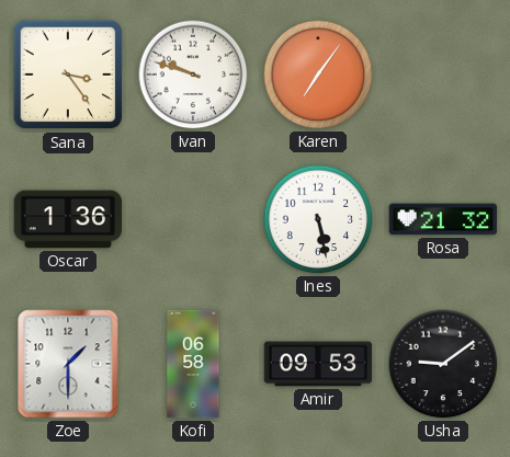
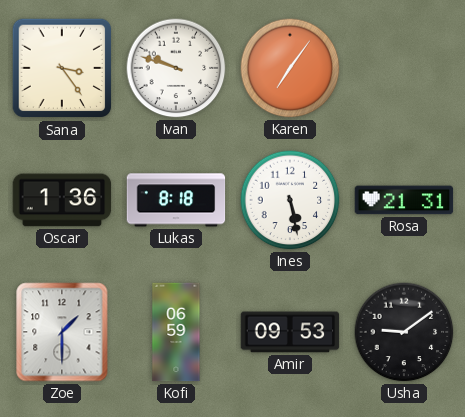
Lukas: none -> 8:18 (176, 200)
Rosa: 21:32 -> 21:31 (404, 200)
Kofi: 06:58 -> 06:59 (176, 332)
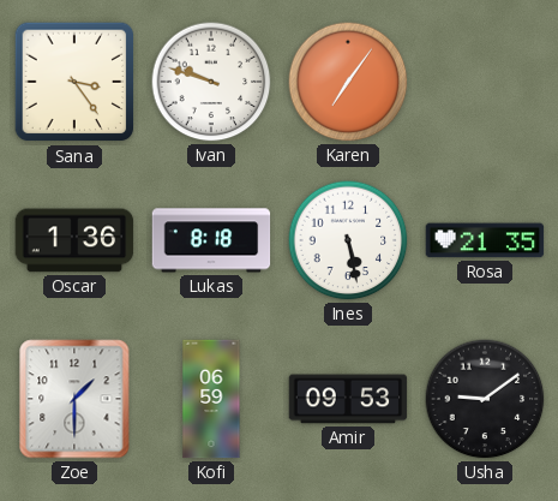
Rosa: 21:31 -> 21:35 (485, 240)
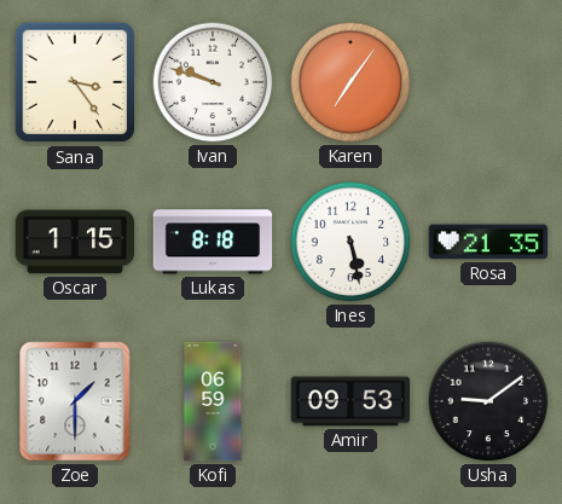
Oscar: 1:36 -> 1:15 (75, 242)
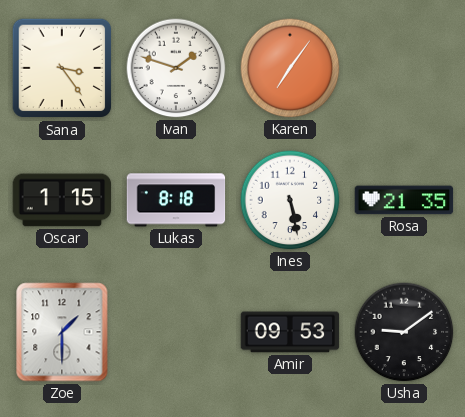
Ivan: 9:48 -> 1:48 (176, 68)
Kofi: 06:59 -> none (213, 401)
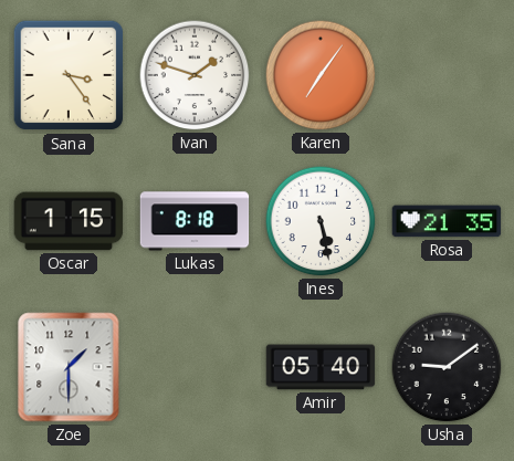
Amir: 09:53 -> 05:40 (321, 367)
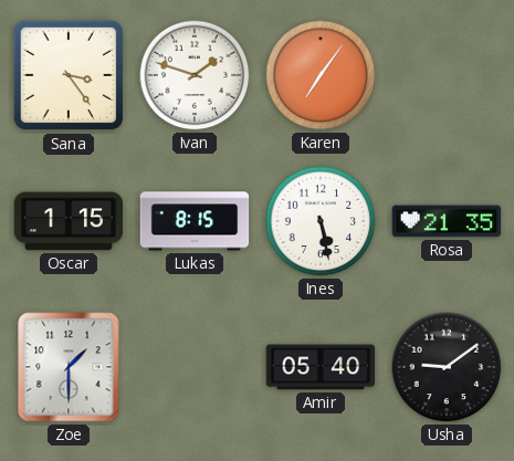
Lukas: 8:18 -> 8:15 (195, 221)
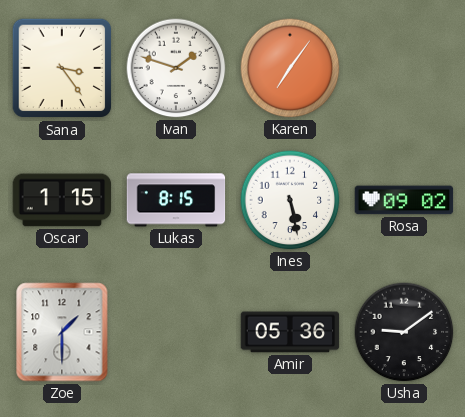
Rosa: 21:35 -> 09:02 (404, 200)
Amir: 05:40 -> 05:36 (290, 332)
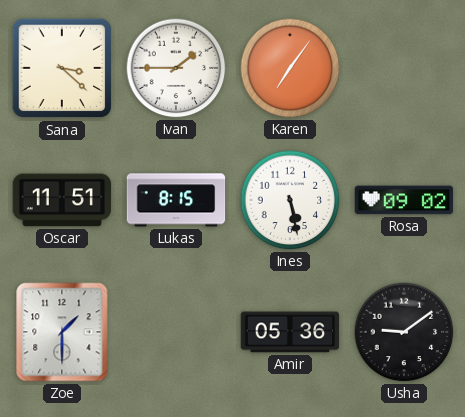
Sana: 3:24 -> 3:22 (62, 68)
Ivan: 1:48 -> 1:45 (176, 68)
Oscar: 1:15 -> 11:51 (62, 200)
